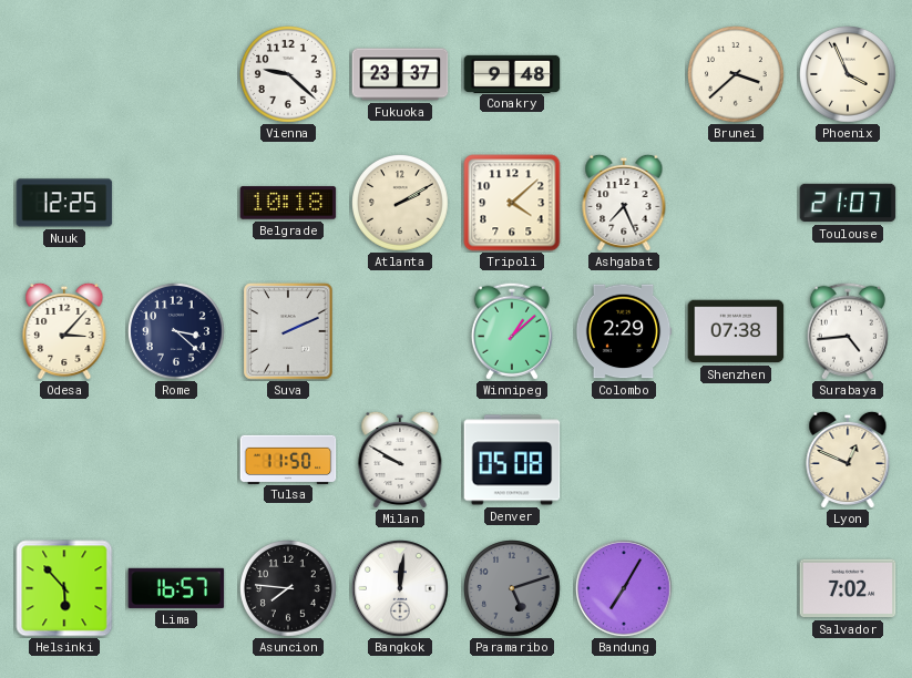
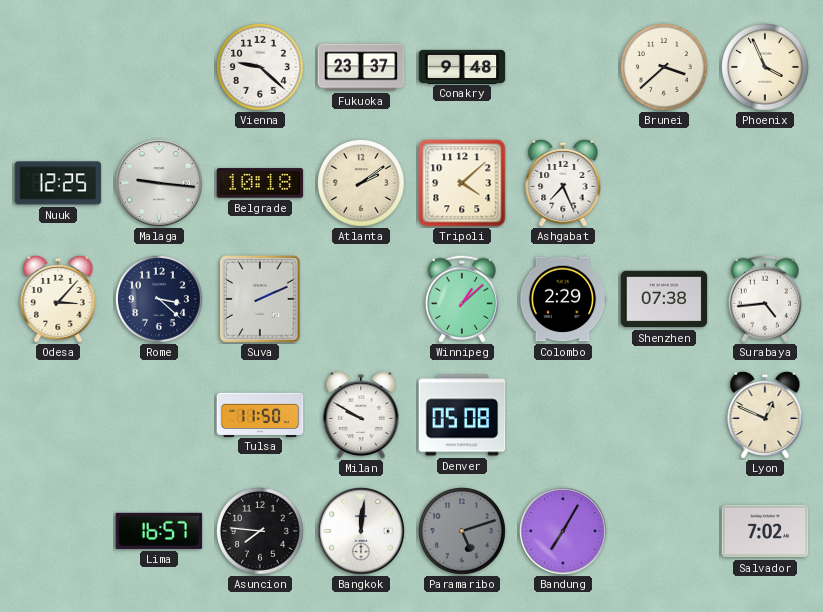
Malaga: none -> 9:16 (159, 183)
Atlanta: 2:10 -> 2:09 (362, 184)
Toulouse: 21:07 -> none (848, 203)
Helsinki: 5:53 -> none (64, 588)
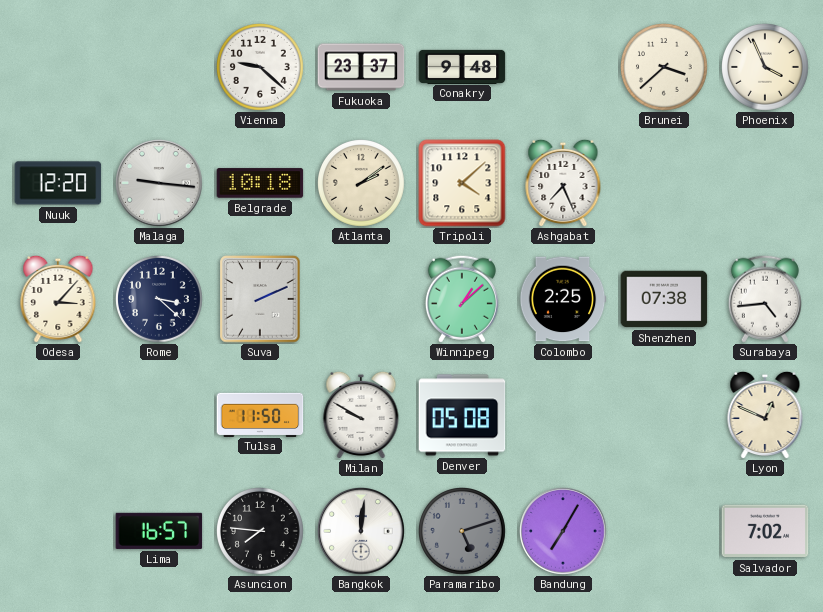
Nuuk: 12:25 -> 12:20 (58, 183)
Colombo: 2:29 -> 2:25 (563, 299)
